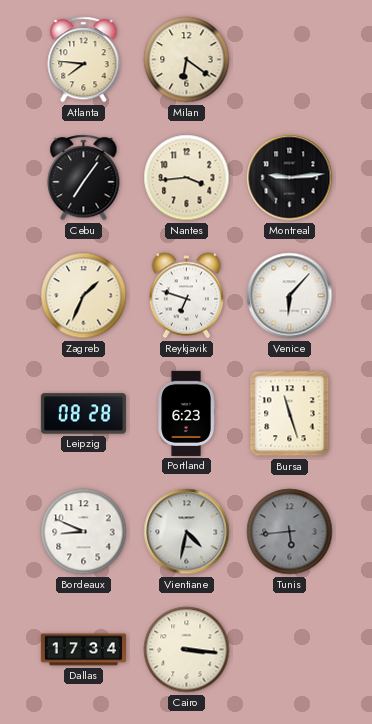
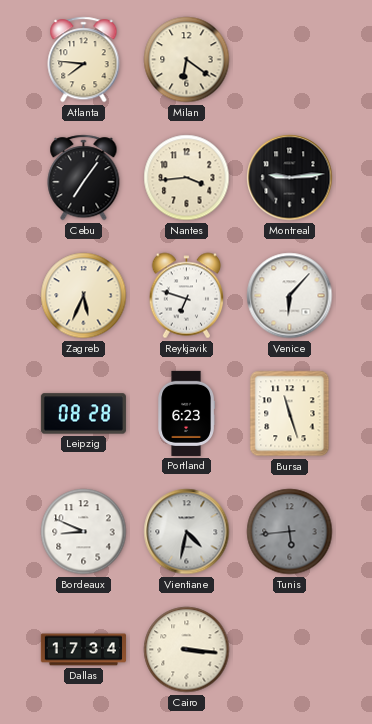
Zagreb: 1:34 -> 5:34 (84, 296)
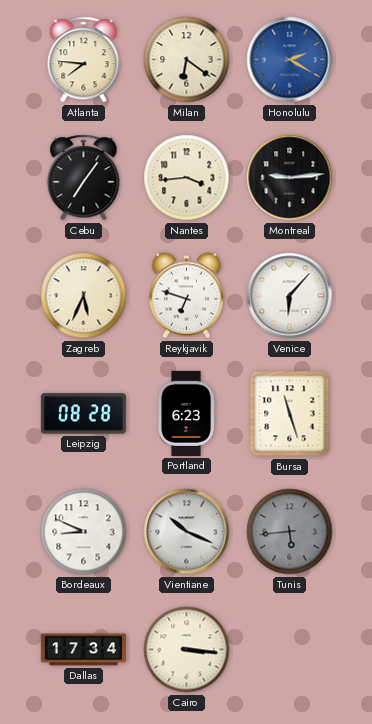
Honolulu: none -> 2:20 (290, 60)
Vientiane: 4:32 -> 10:19 (187, 532)
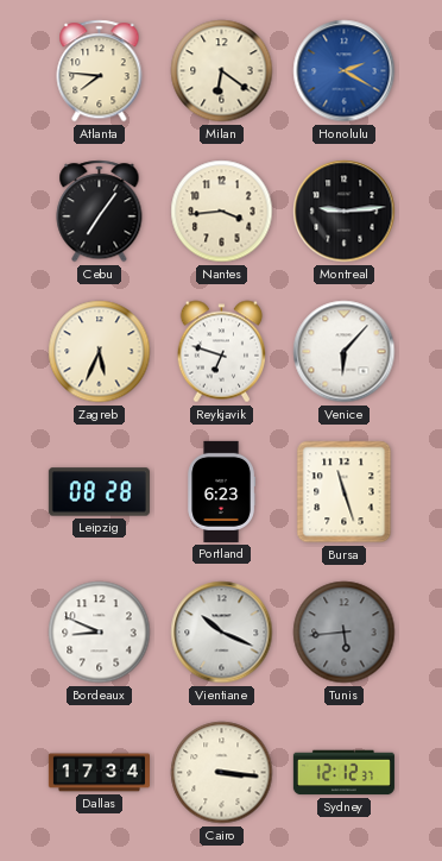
Sydney: none -> 12:12 (343, 773)
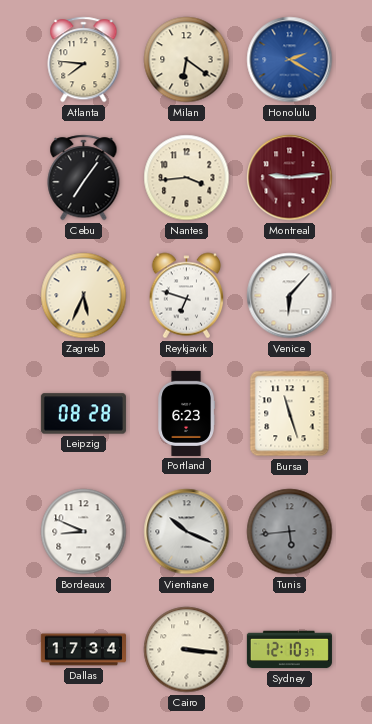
Montreal dial: black -> burgundy (290, 178)
Sydney: 12:12 -> 12:10 (289, 650)
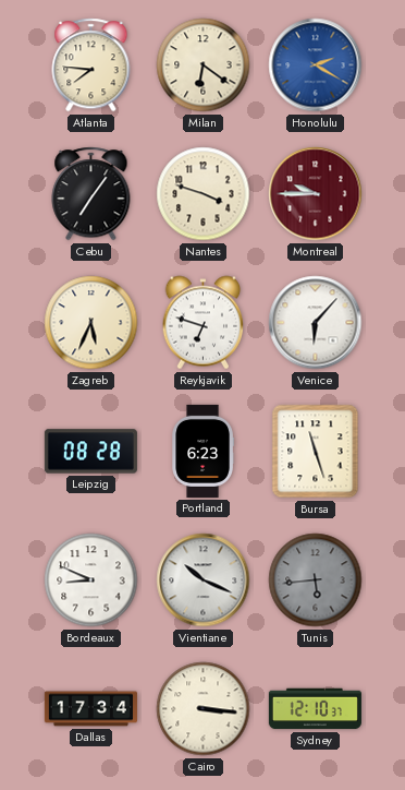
Nantes: 3:44 -> 3:48 (204, 194)
Montreal: 9:14 -> 9:45 (316, 194)
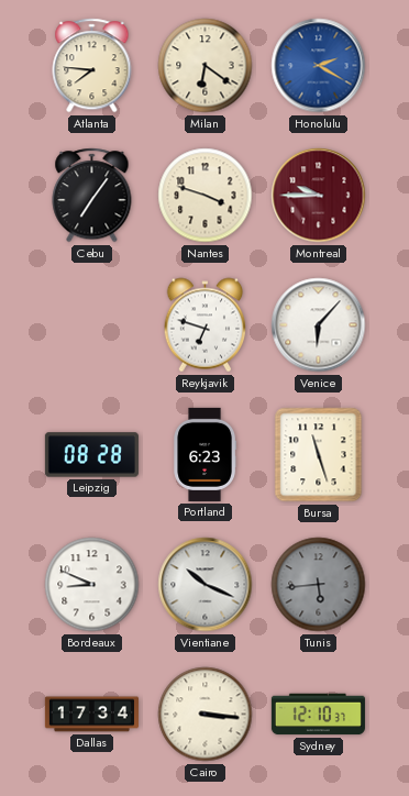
Zagreb: 5:34 -> none (91, 323)
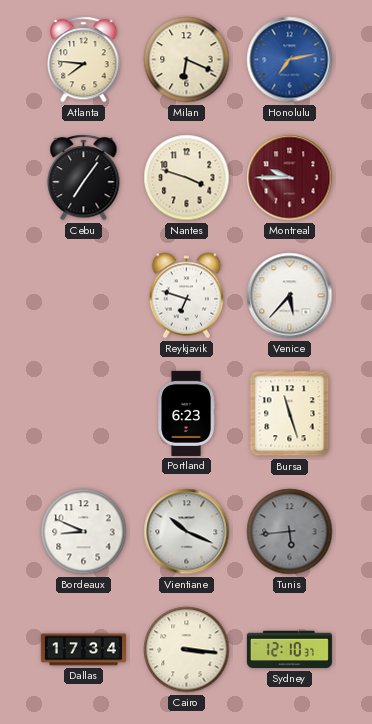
Milan: 6:21 -> 6:19 (187, 60)
Honolulu: 2:20 -> 7:13 (290, 60)
Venice: 6:07 -> 5:37 (290, 296)
Leipzig: 08:28 -> none (91, 455)
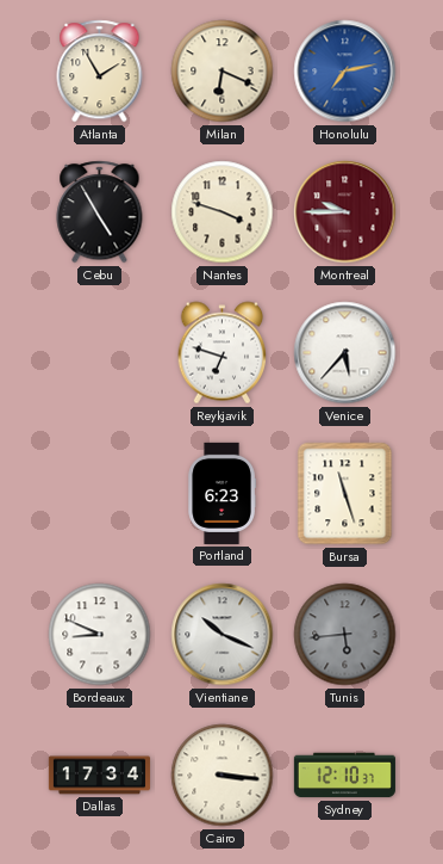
Atlanta: 7:46 -> 1:55 (100, 72)
Cebu: 7:06 -> 4:55 (100, 212)
